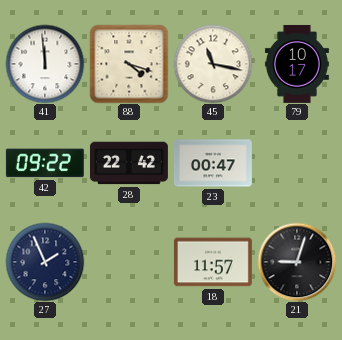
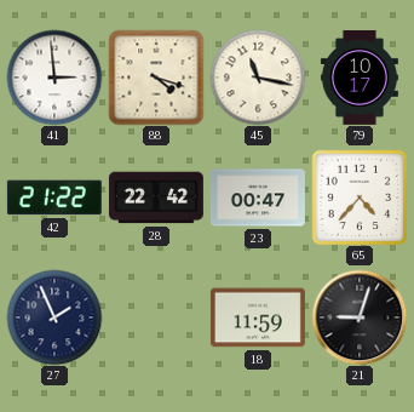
41: 11:59 -> 2:59 (54, 78)
42: 09:22 -> 21:22 (54, 198)
65: none -> 4:37 (360, 198)
18: 11:57 -> 11:59 (258, 317)
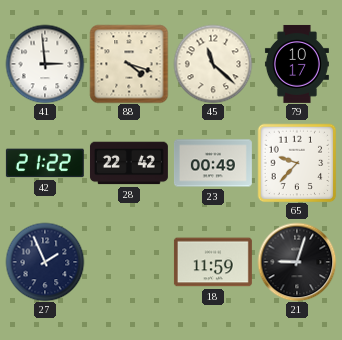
45: 11:17 -> 11:22 (213, 64)
23: 00:47 -> 00:49 (213, 163)
65: 4:37 -> 9:37 (297, 163)
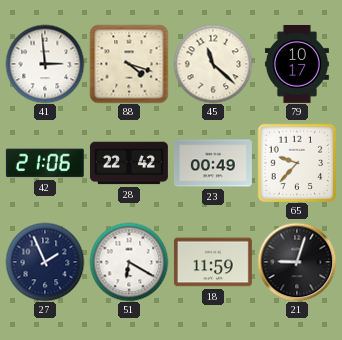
42: 21:22 -> 21:06 (45, 163)
51: none -> 6:20 (129, 262)
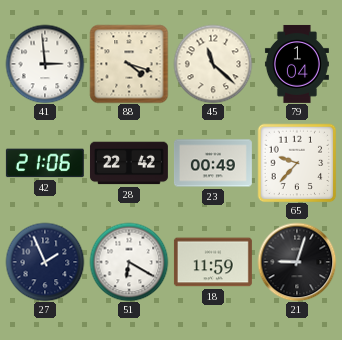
79: 10:17 -> 1:04 (297, 64)
